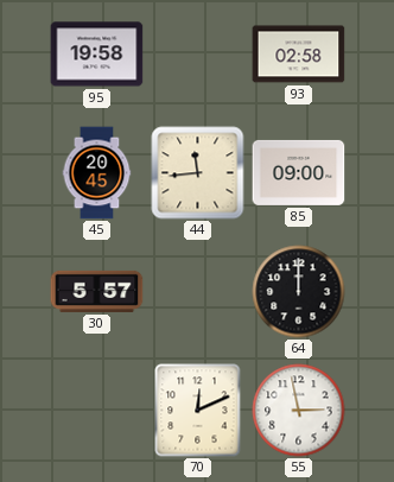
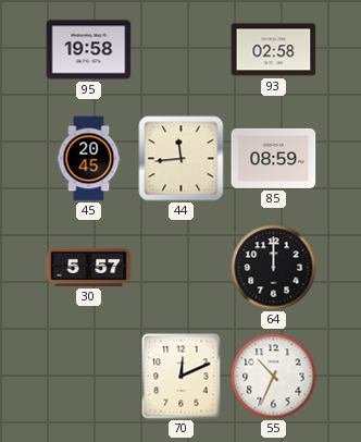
85: 09:00 -> 08:59 (274, 158)
55: 2:58 -> 10:34 (274, 377)
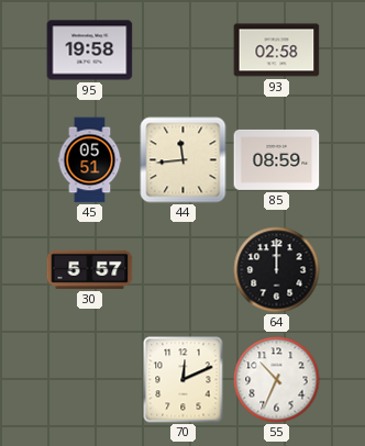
45: 20:45 -> 05:51 (90, 160)
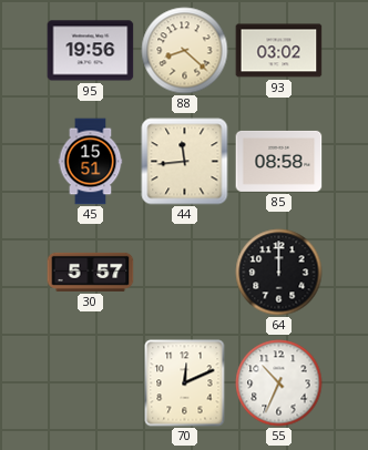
95: 19:58 -> 19:56 (91, 51)
88: none -> 8:22 (185, 51)
93: 02:58 -> 03:02 (279, 51)
45: 05:51 -> 15:51 (91, 162)
85: 08:59 -> 08:58 (279, 161)
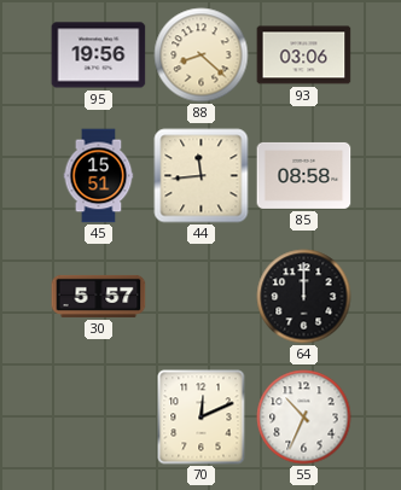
93: 03:02 -> 03:06 (304, 56)
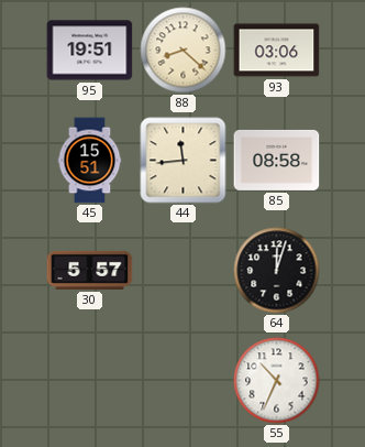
95: 19:56 -> 19:51 (90, 51)
64: 12:00 -> 12:03 (277, 271)
70: 12:11 -> none (202, 418)
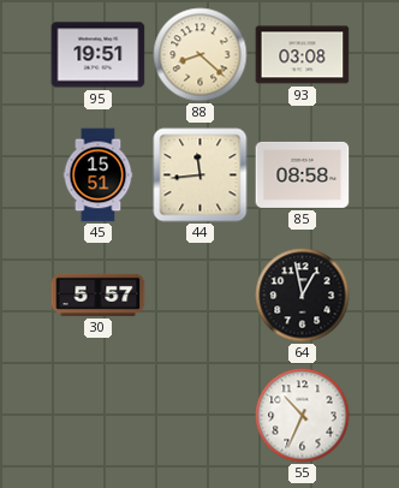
93: 03:06 -> 03:08 (303, 55)
64: 12:03 -> 12:58 (303, 296)
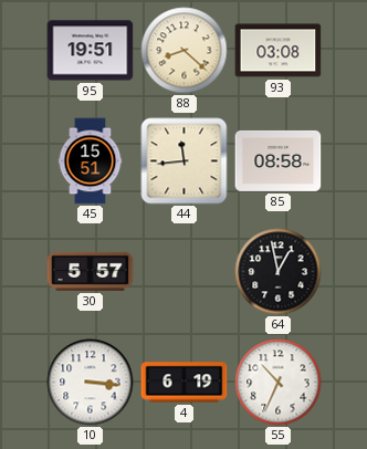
10: none -> 3:16 (91, 383)
4: none -> 6:19 (185, 383)
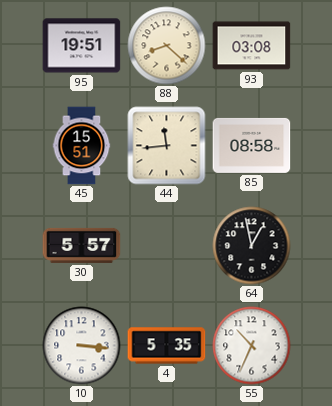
4: 6:19 -> 5:35 (167, 346)
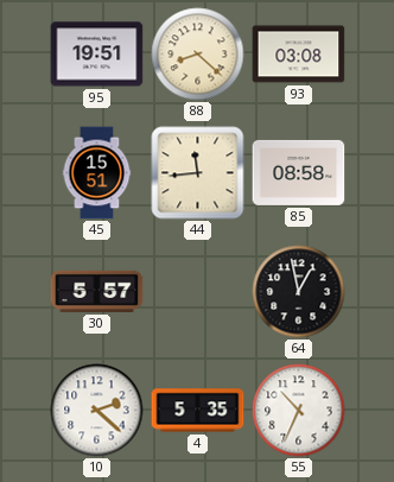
10: 3:16 -> 2:22 (97, 411)
